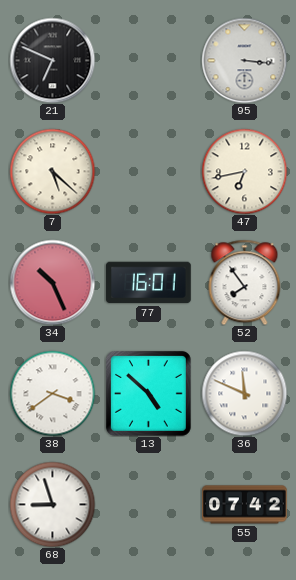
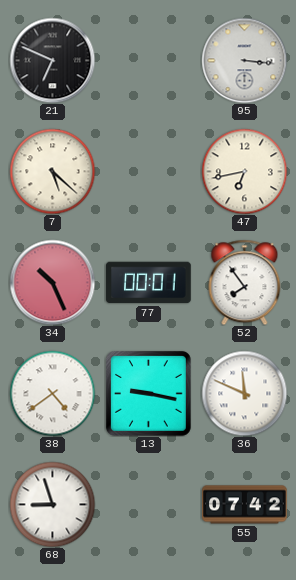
77: 16:01 -> 00:01 (149, 283)
38: 3:39 -> 4:39 (52, 393)
13: 4:52 -> 9:17 (148, 393)
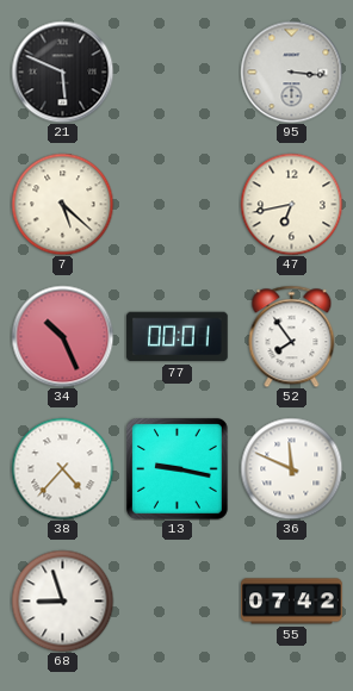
21: 6:49 -> 5:49 (62, 71)
38: 4:39 -> 4:37 (62, 468)
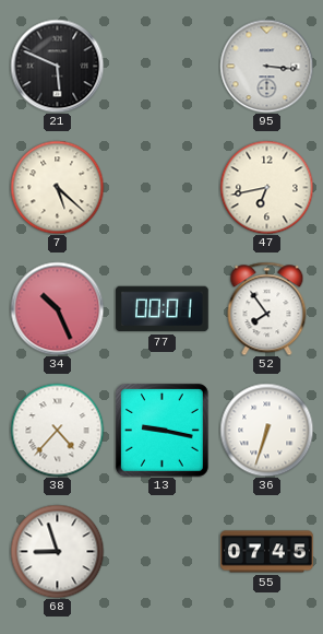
36: 11:49 -> 6:33 (266, 430)
55: 07:42 -> 07:45 (267, 552)
